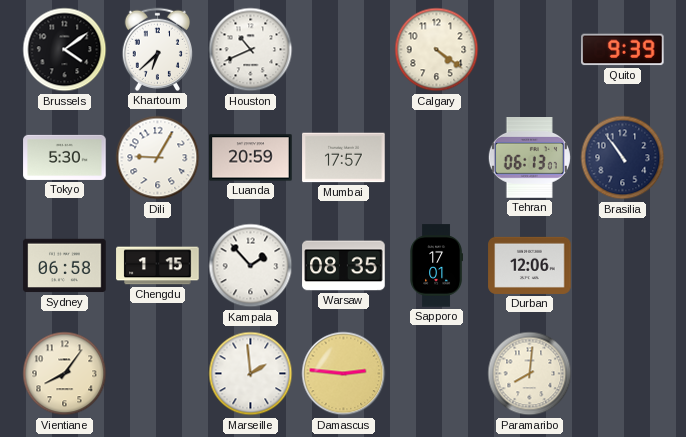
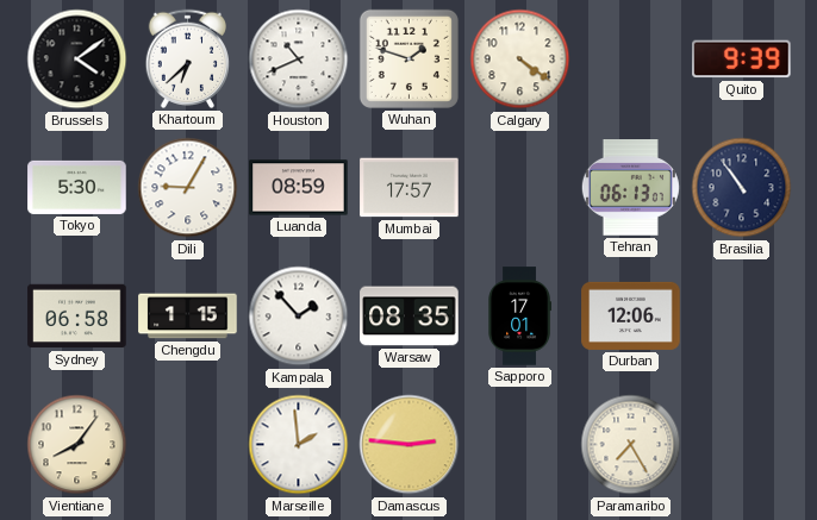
Wuhan: none -> 1:48 (408, 58)
Luanda: 20:59 -> 08:59 (299, 188)
Paramaribo: 8:01 -> 7:25 (631, 445)
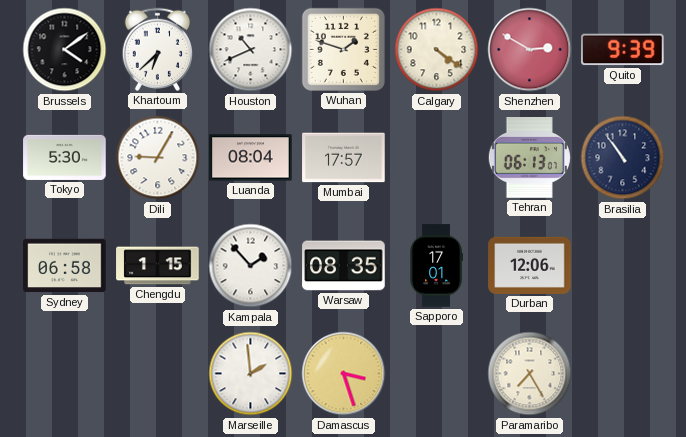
Shenzhen: none -> 2:50 (530, 50)
Luanda: 08:59 -> 08:04 (251, 158)
Vientiane: 8:06 -> none (77, 445)
Damascus: 2:46 -> 3:27 (344, 374)
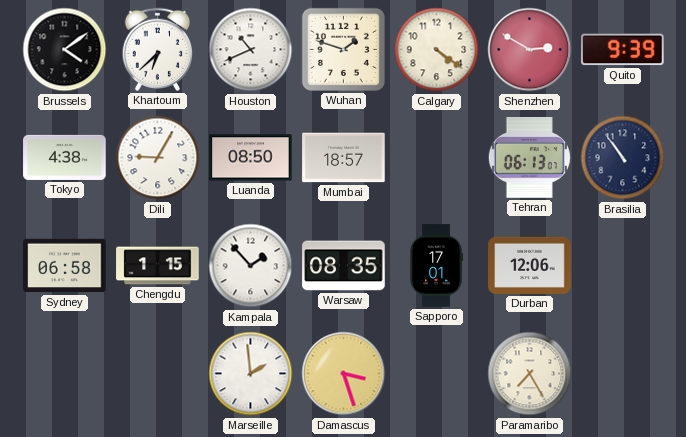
Tokyo: 5:30 -> 4:38 (65, 157)
Luanda: 08:04 -> 08:50 (251, 158)
Mumbai: 17:57 -> 18:57 (344, 158)
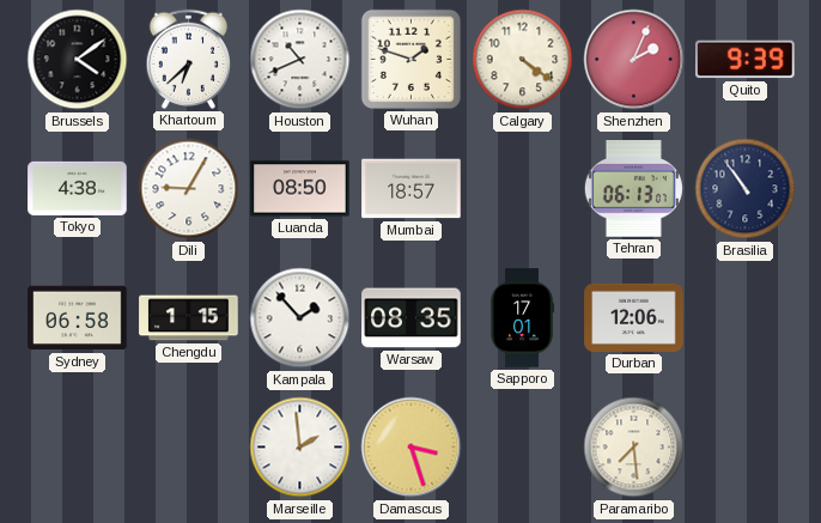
Shenzhen: 2:50 -> 2:04 (634, 60)
Paramaribo: 7:25 -> 7:29 (634, 448)
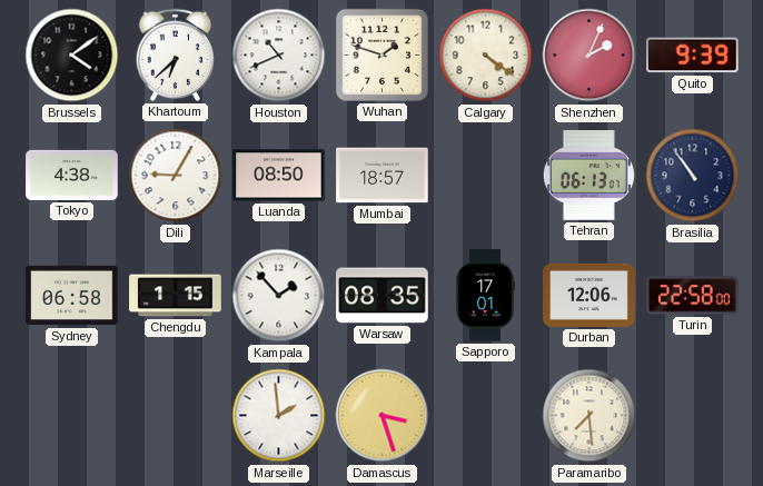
Turin: none -> 22:58 (693, 296)
